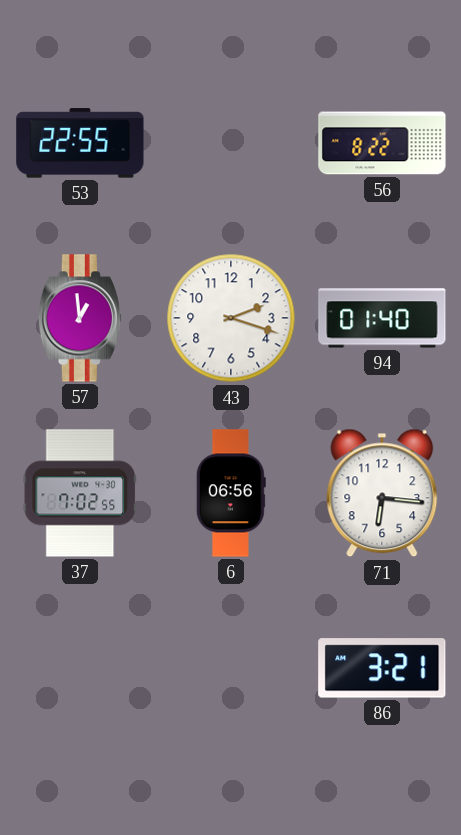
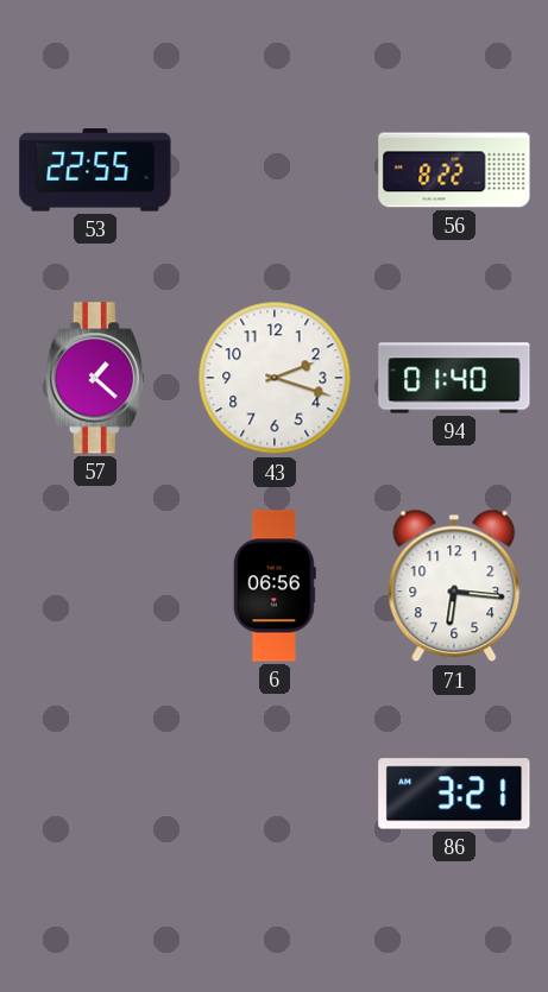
57: 12:59 -> 1:22 (95, 378)
37: 7:02 -> none (80, 493)
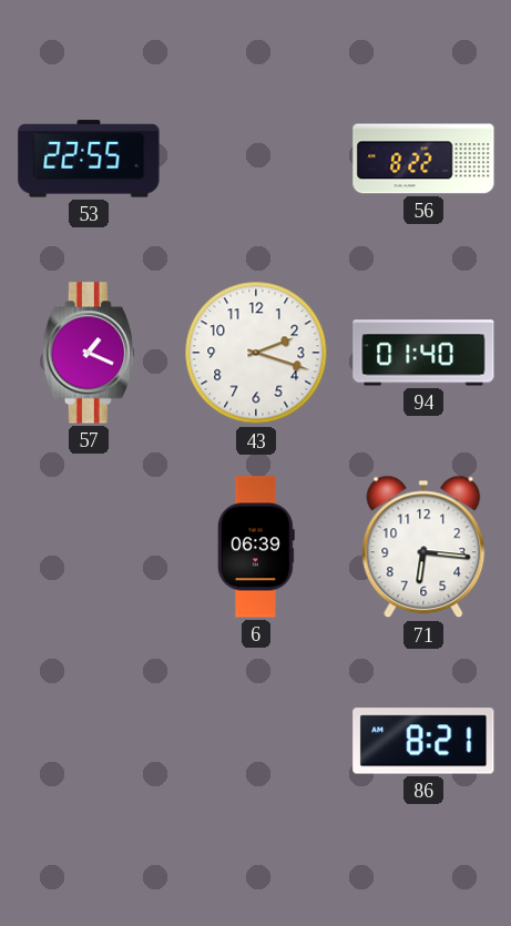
57: 1:22 -> 1:19 (89, 353)
6: 06:56 -> 06:39 (256, 547)
86: 3:21 -> 8:21 (423, 741)
